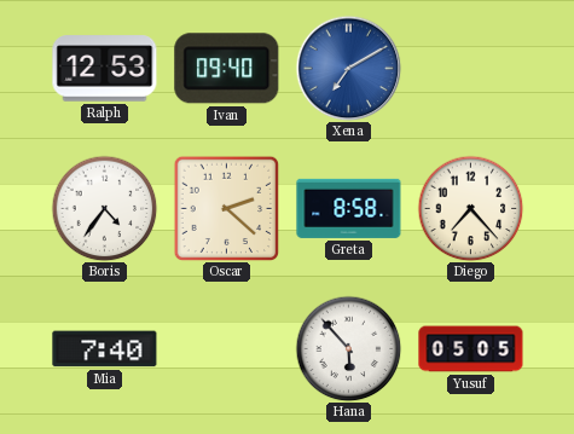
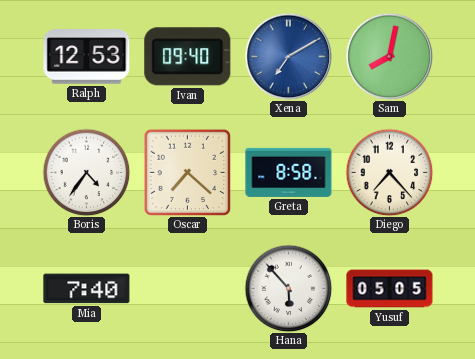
Sam: none -> 8:02 (389, 56)
Oscar: 2:22 -> 7:22 (187, 172)
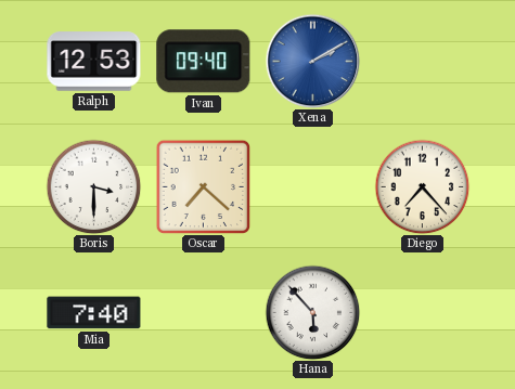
Xena: 7:10 -> 2:10 (312, 61)
Sam: 8:02 -> none (389, 56)
Boris: 4:36 -> 3:30 (93, 186)
Greta: 8:58 -> none (289, 172)
Yusuf: 05:05 -> none (390, 289)
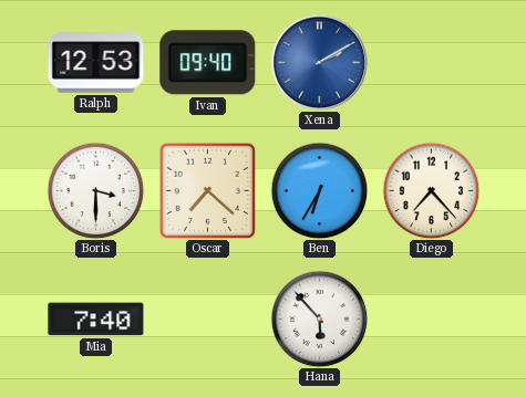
Ben: none -> 6:35 (319, 190)
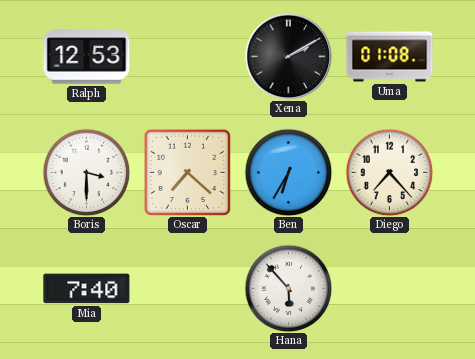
Ivan: 09:40 -> none (208, 63)
Xena dial: blue -> black (288, 56)
Uma: none -> 01:08 (390, 57)
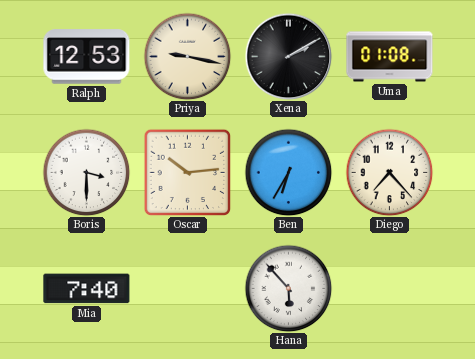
Priya: none -> 9:17 (187, 56)
Oscar: 7:22 -> 10:14 (187, 172)
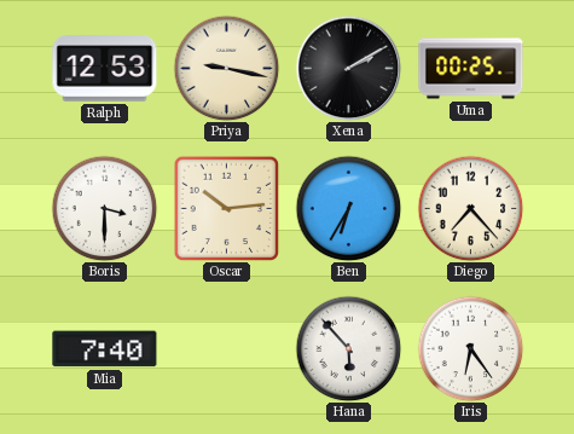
Uma: 01:08 -> 00:25 (471, 69)
Iris: none -> 6:24 (470, 348)
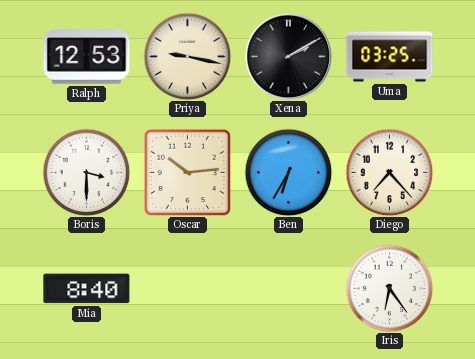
Uma: 00:25 -> 03:25 (390, 57)
Mia: 7:40 -> 8:40 (87, 289)
Hana: 5:53 -> none (348, 348)
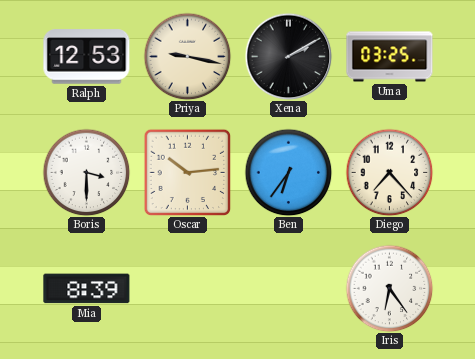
Ben: 6:35 -> 6:36 (288, 172)
Mia: 8:40 -> 8:39 (87, 289)
